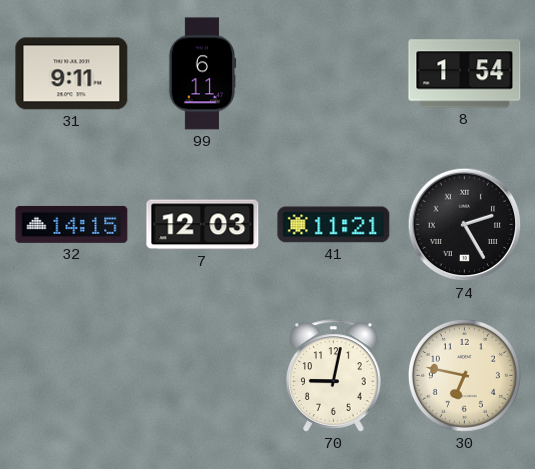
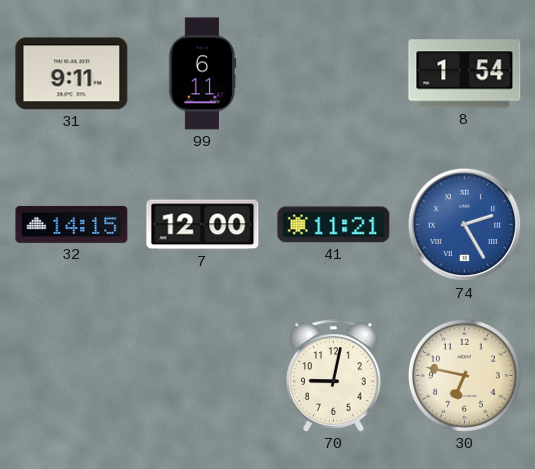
7: 12:03 -> 12:00 (203, 225)
74 dial: black -> blue (465, 225)
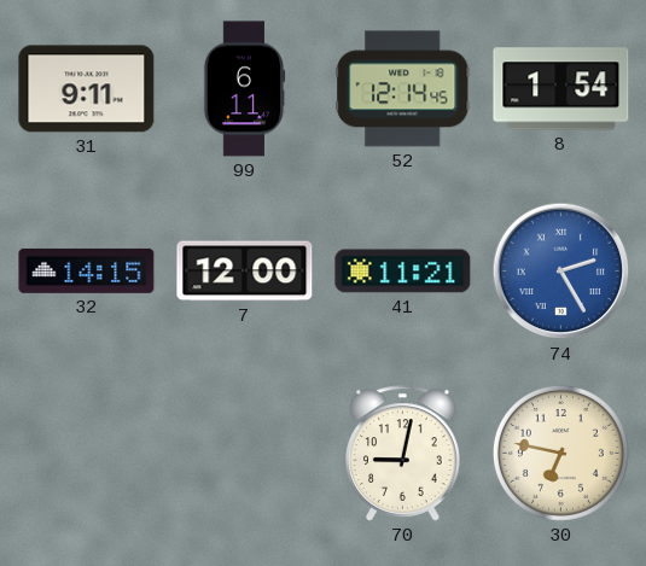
52: none -> 12:14 (403, 89)
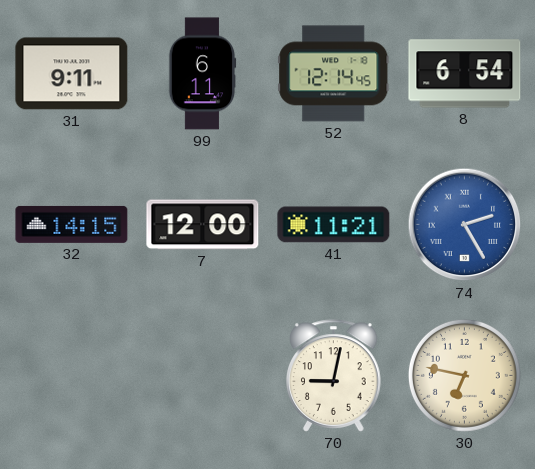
8: 1:54 -> 6:54 (465, 74)
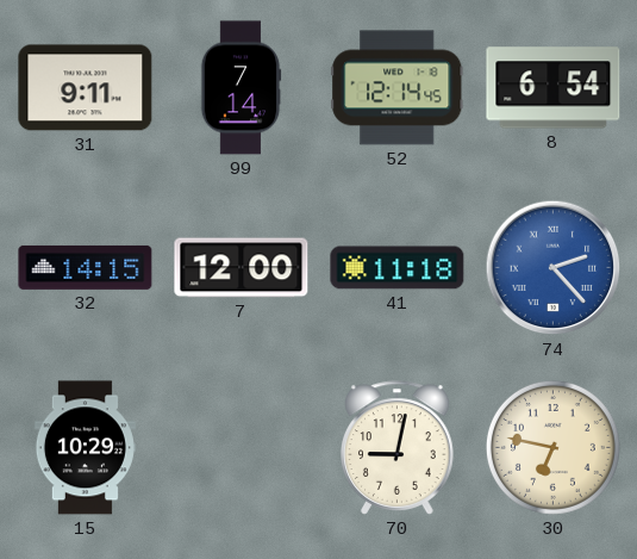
99: 6:11 -> 7:14 (241, 88)
41: 11:21 -> 11:18 (398, 268)
74: 2:25 -> 2:23 (554, 268)
15: none -> 10:29 (85, 448)
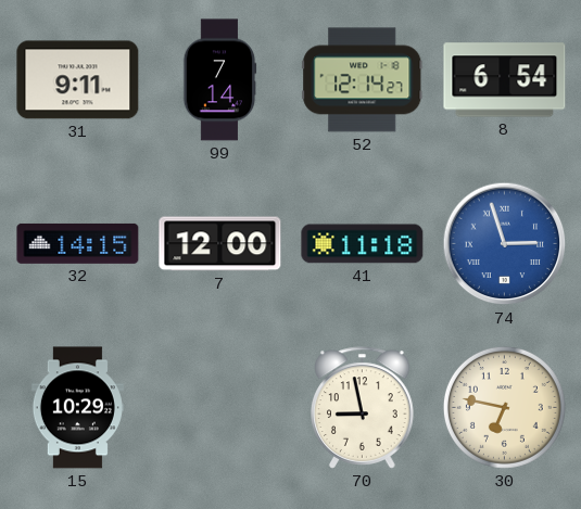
52: 12:14:45 -> 12:14:27 (363, 80)
74: 2:23 -> 2:57 (505, 244)
70: 9:02 -> 8:58 (363, 408)
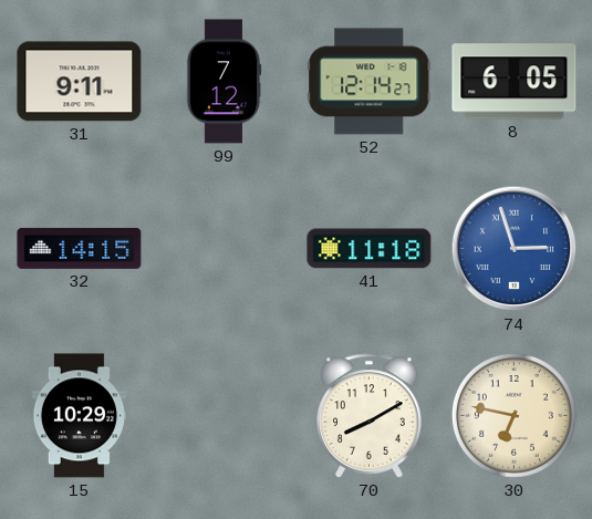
99: 7:14 -> 7:12 (224, 82)
8: 6:54 -> 6:05 (515, 82)
7: 12:00 -> none (220, 244)
70: 8:58 -> 8:10 (370, 416)
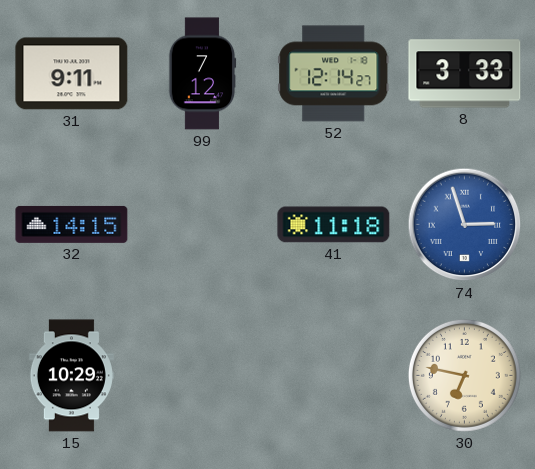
8: 6:05 -> 3:33 (465, 74)
70: 8:10 -> none (370, 416)
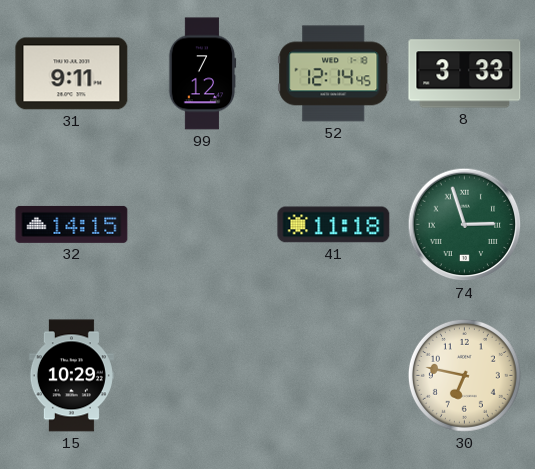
52: 12:14:27 -> 12:14:45 (334, 74)
74 dial: blue -> green (465, 225)
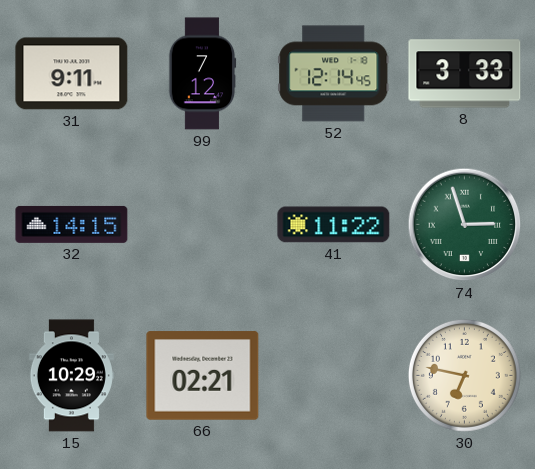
41: 11:18 -> 11:22 (334, 225)
66: none -> 02:21 (203, 376)
